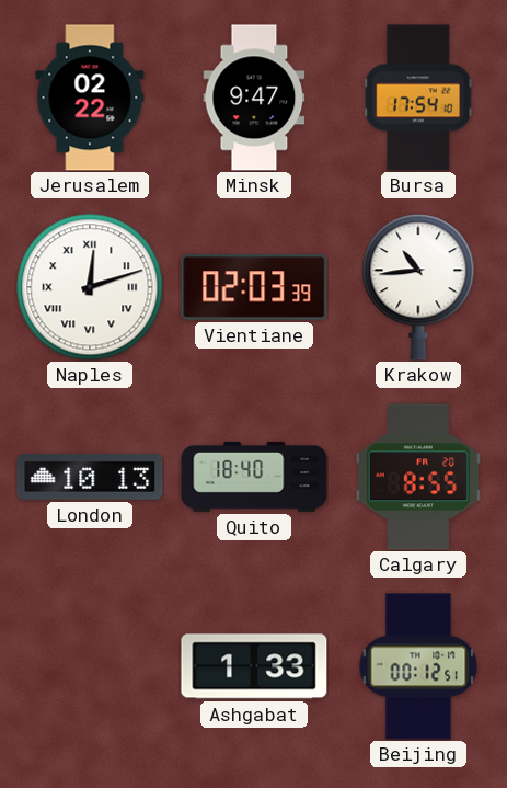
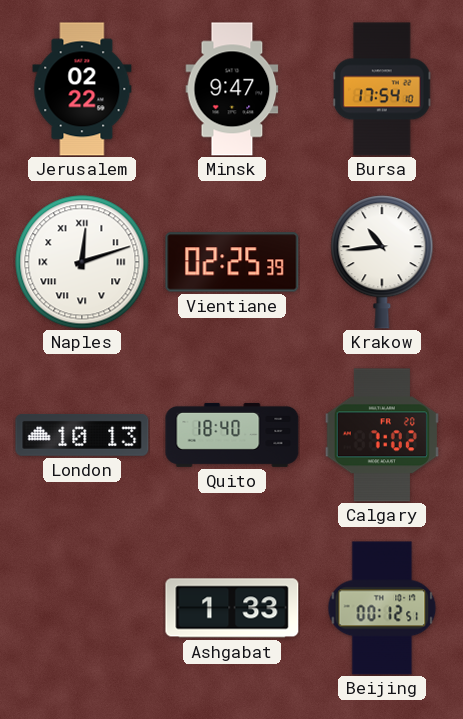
Vientiane: 02:03 -> 02:25 (232, 262)
Calgary: 8:55 -> 7:02 (382, 435)
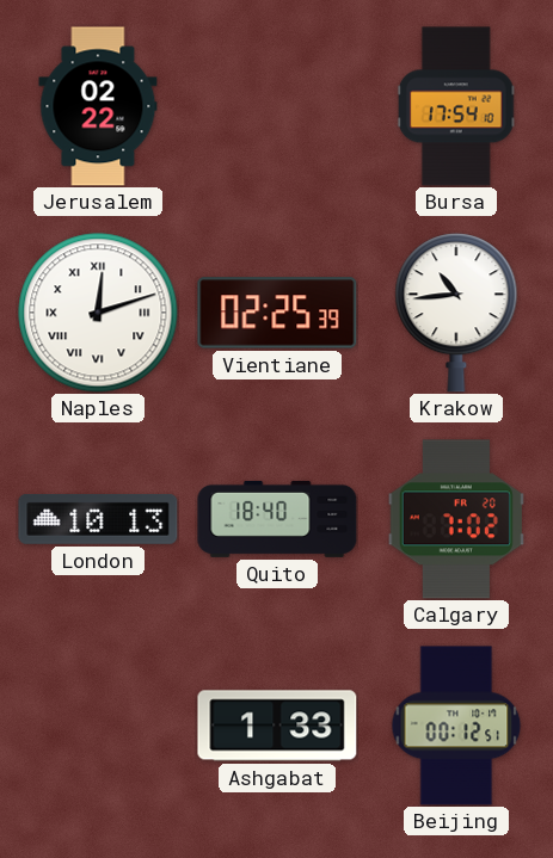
Minsk: 9:47 -> none (232, 89)
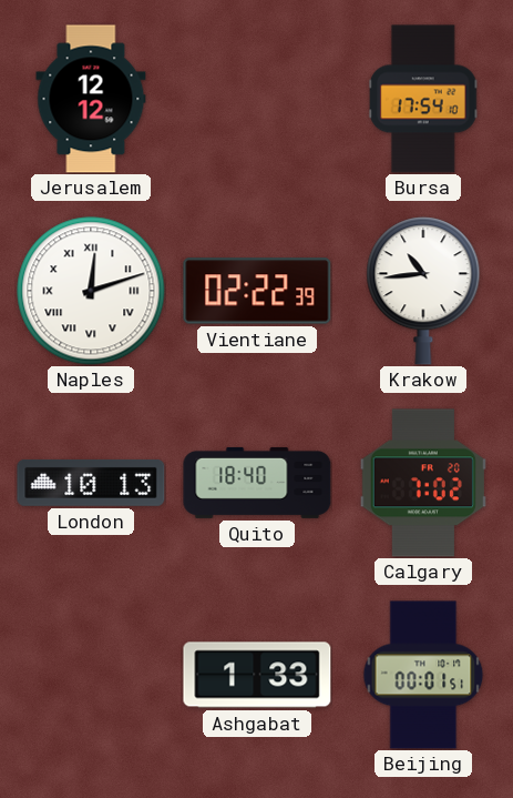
Jerusalem: 02:22 -> 12:12 (91, 99)
Vientiane: 02:25 -> 02:22 (257, 291)
Beijing: 00:12 -> 00:01 (423, 675)
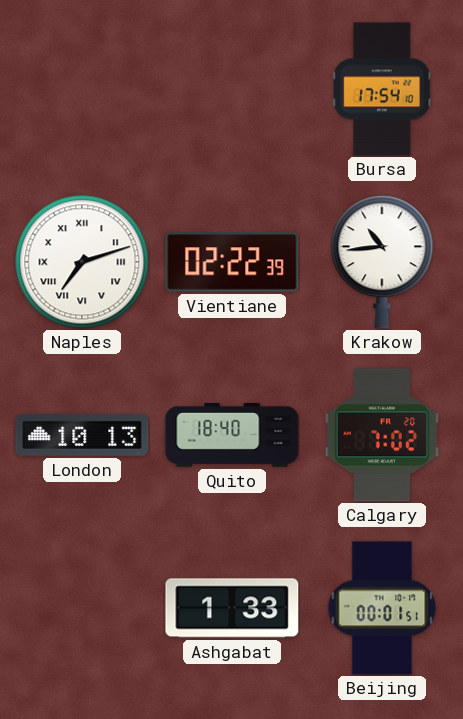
Jerusalem: 12:12 -> none (91, 99)
Naples: 12:12 -> 7:12 (82, 262)
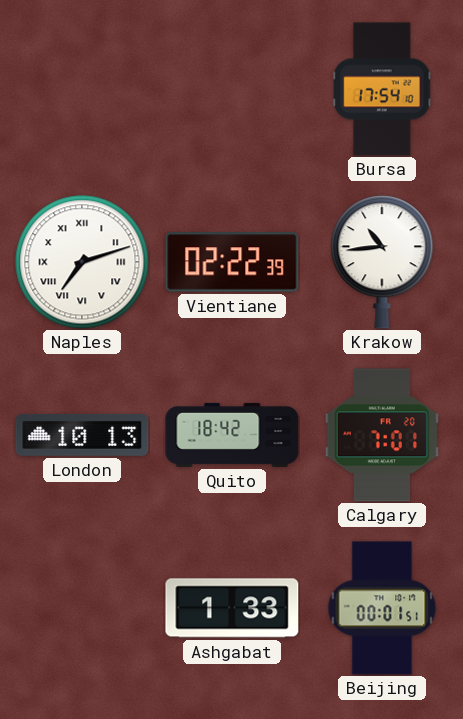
Quito: 18:40 -> 18:42 (232, 435)
Calgary: 7:02 -> 7:01 (382, 435)
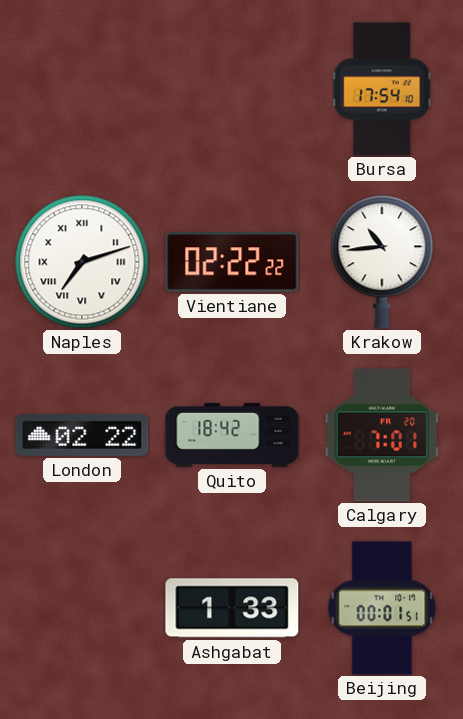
Vientiane: 02:22:39 -> 02:22:22 (232, 262)
London: 10:13 -> 02:22 (82, 435)
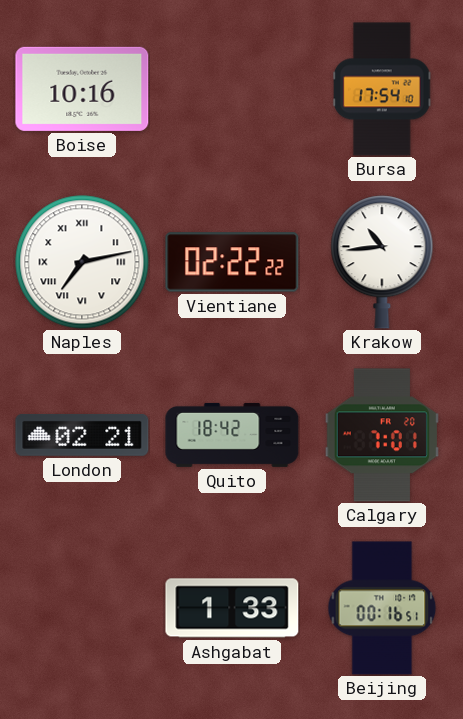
Boise: none -> 10:16 (82, 89)
Naples: 7:12 -> 7:13 (82, 262)
London: 02:22 -> 02:21 (82, 435)
Beijing: 00:01 -> 00:16 (382, 608)
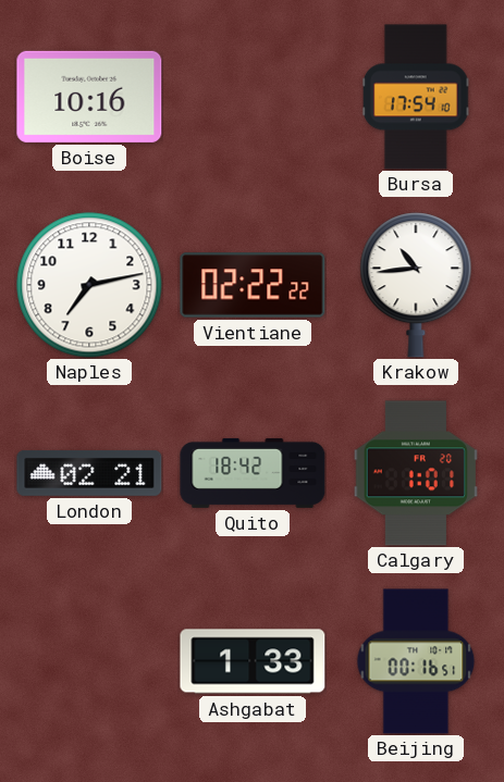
Naples numerals: Roman -> Arabic (89, 285)
Calgary: 7:01 -> 1:01 (416, 473)
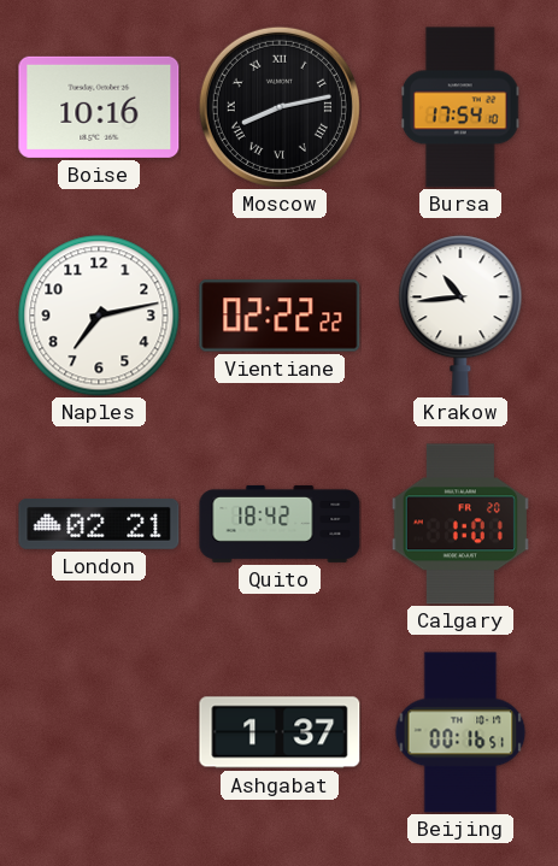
Moscow: none -> 8:13 (280, 107)
Ashgabat: 1:33 -> 1:37 (280, 732)
